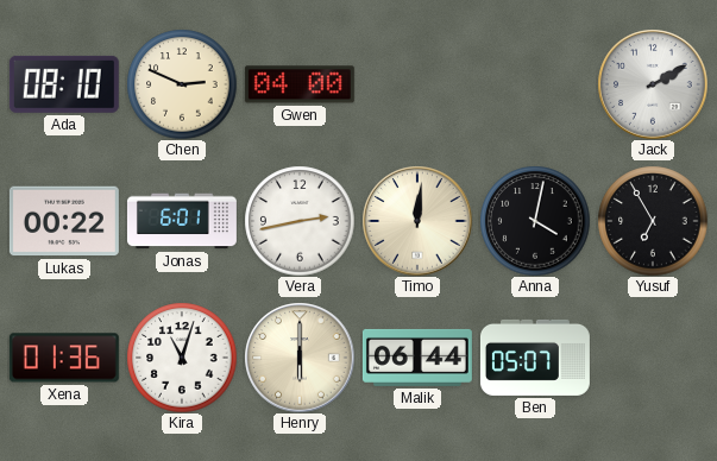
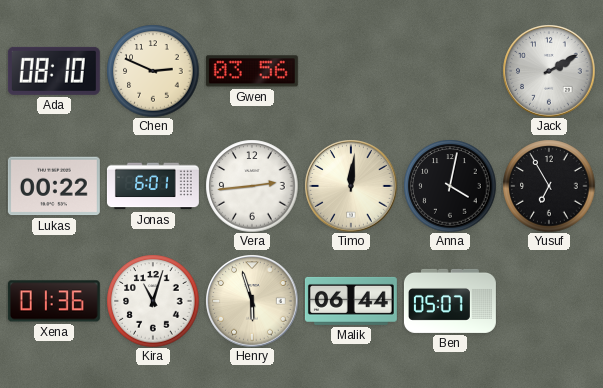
Gwen: 04:00 -> 03:56 (252, 71)
Vera: 2:43 -> 2:44 (252, 186)
Henry: 6:00 -> 5:57 (252, 301)
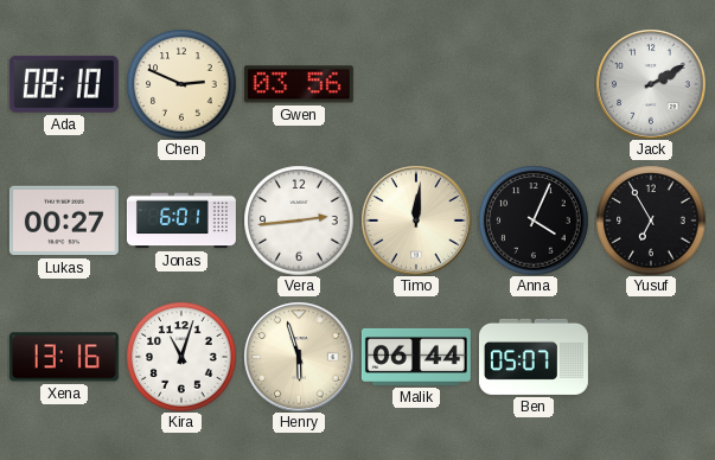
Lukas: 00:22 -> 00:27 (64, 221)
Anna: 4:02 -> 4:04 (534, 221)
Xena: 01:36 -> 13:16 (64, 357)
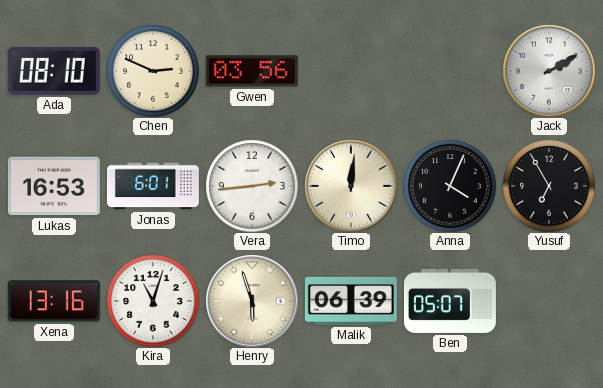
Lukas: 00:27 -> 16:53 (54, 186)
Malik: 06:44 -> 06:39 (351, 301)
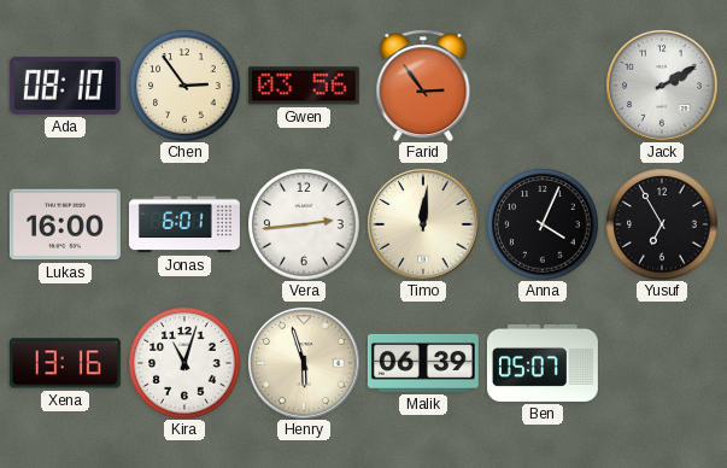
Chen: 2:49 -> 2:54 (184, 86)
Farid: none -> 2:54 (423, 86)
Lukas: 16:53 -> 16:00 (65, 224)
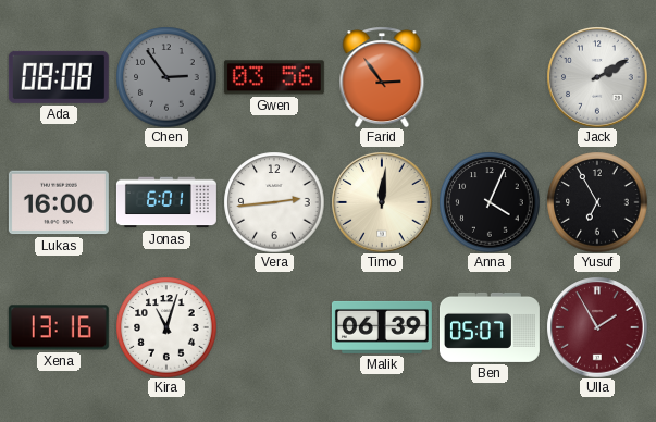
Ada: 08:10 -> 08:08 (59, 77)
Chen dial: cream -> grey (166, 77)
Henry: 5:57 -> none (304, 363)
Ulla: none -> 1:55 (597, 327)
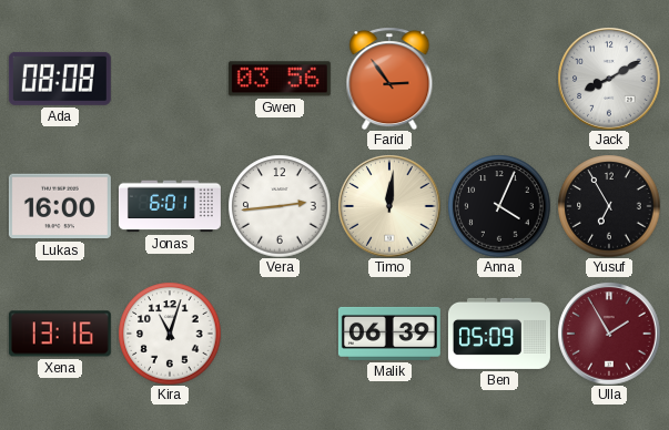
Chen: 2:54 -> none (166, 77)
Jack: 2:10 -> 8:10 (609, 79)
Ben: 05:07 -> 05:09 (499, 334)
